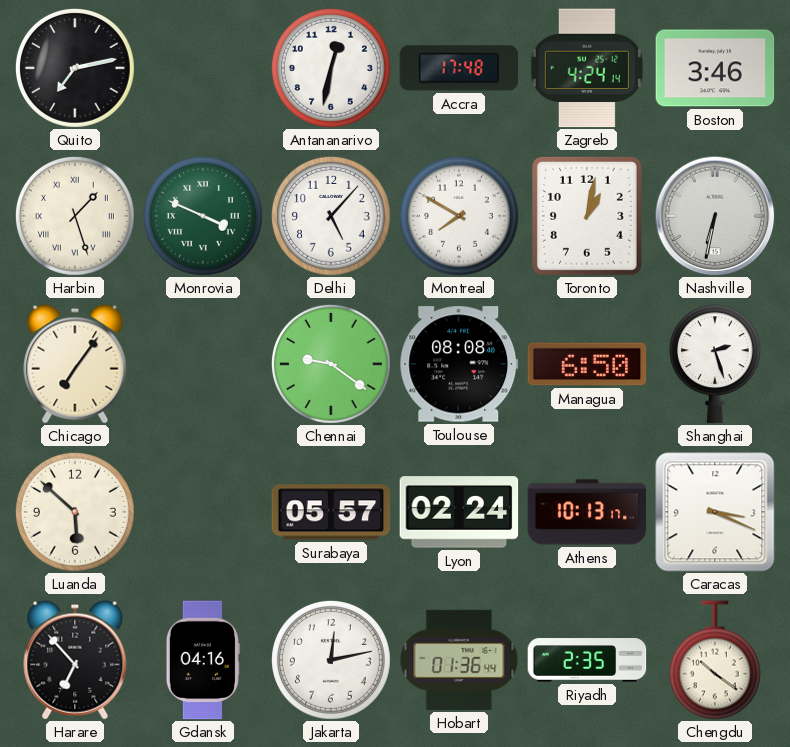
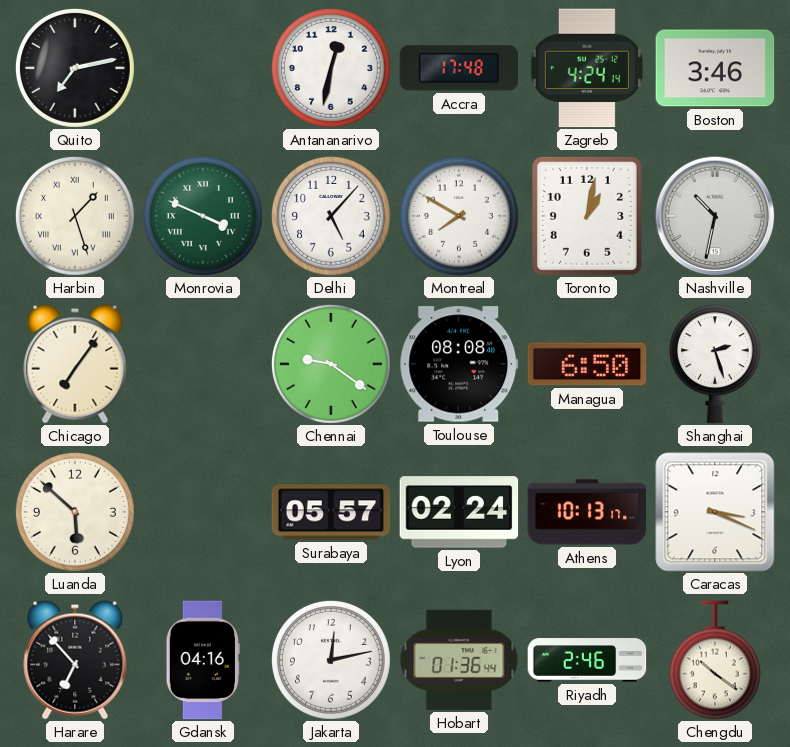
Nashville: 6:32 -> 10:32 (715, 216)
Riyadh: 2:35 -> 2:46 (587, 660)
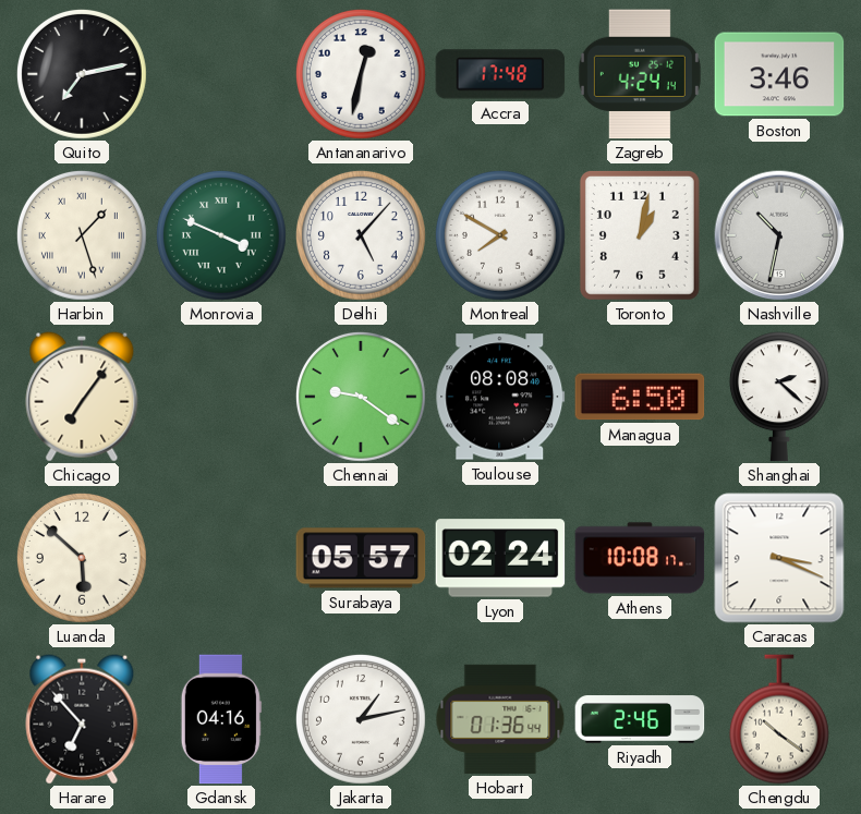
Shanghai: 2:27 -> 2:22 (779, 397)
Athens: 10:13 -> 10:08 (640, 558)
Jakarta: 12:13 -> 1:13 (361, 719)
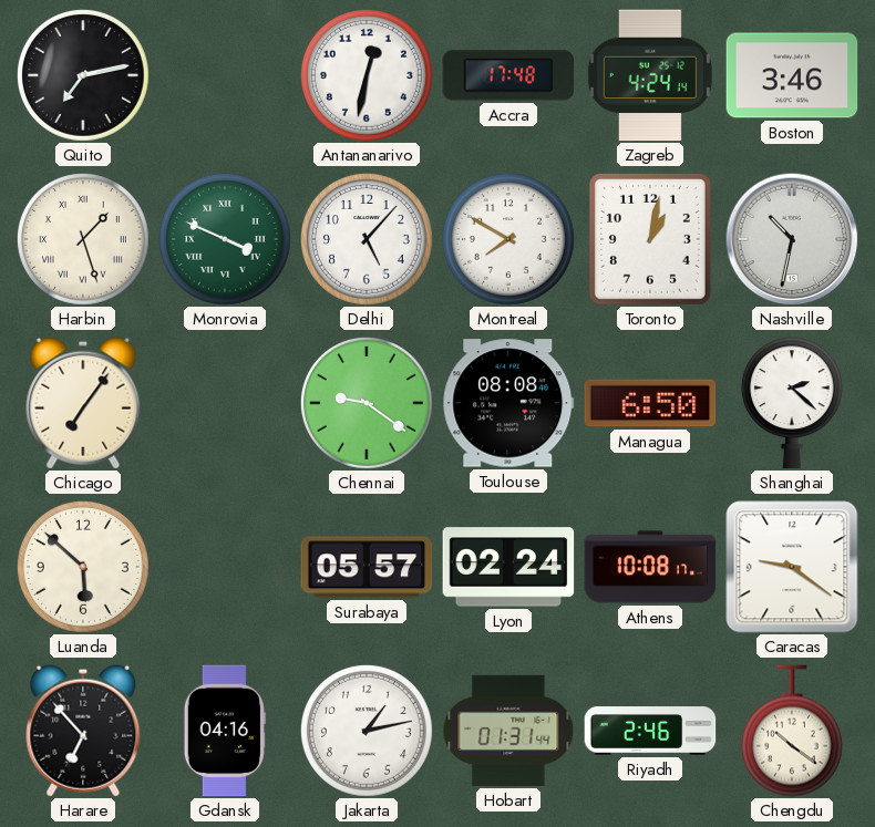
Caracas: 3:19 -> 9:21 (792, 567)
Hobart: 01:36 -> 01:31 (508, 731)
